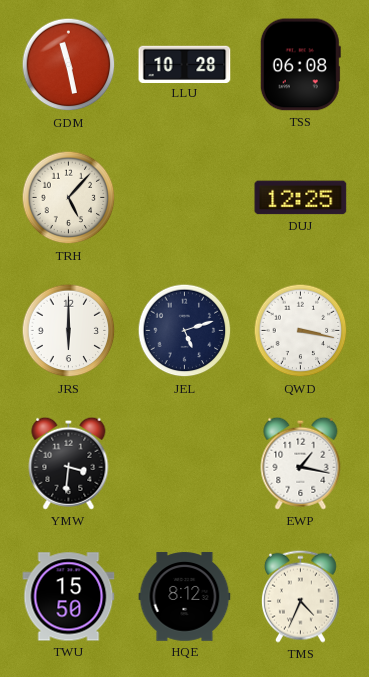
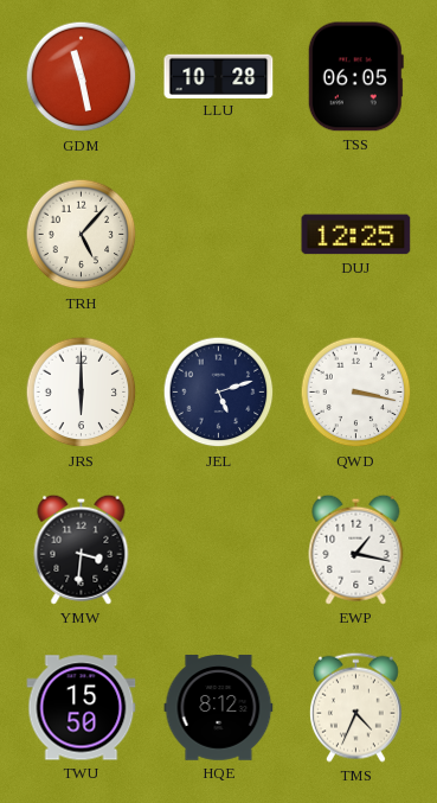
TSS: 06:08 -> 06:05 (355, 77)
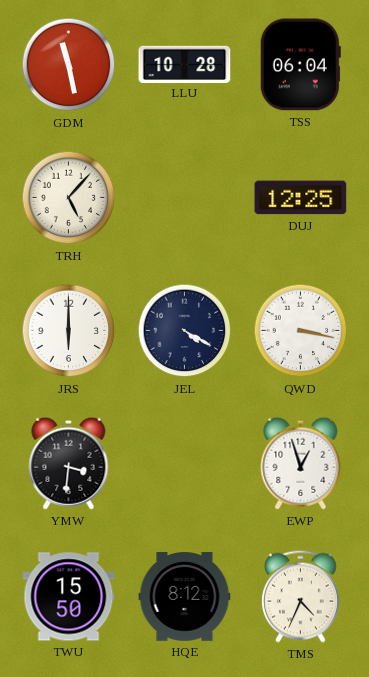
TSS: 06:05 -> 06:04 (300, 65)
JEL: 5:12 -> 4:20 (185, 331)
EWP: 1:17 -> 12:57 (301, 463)
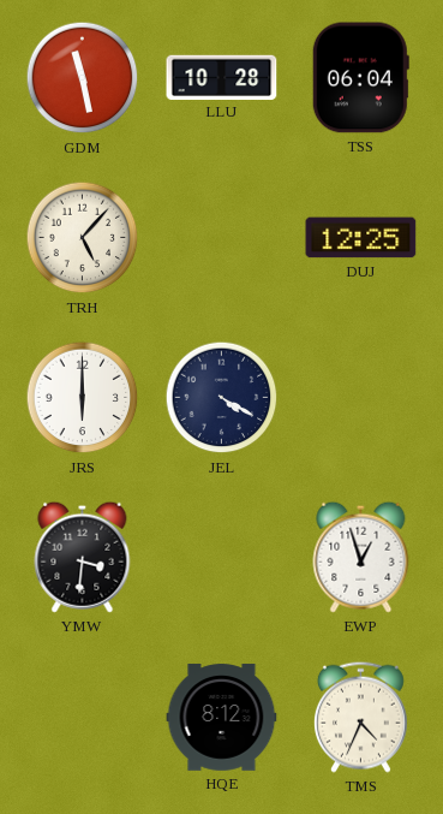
QWD: 3:17 -> none (301, 331)
TWU: 15:50 -> none (69, 597)
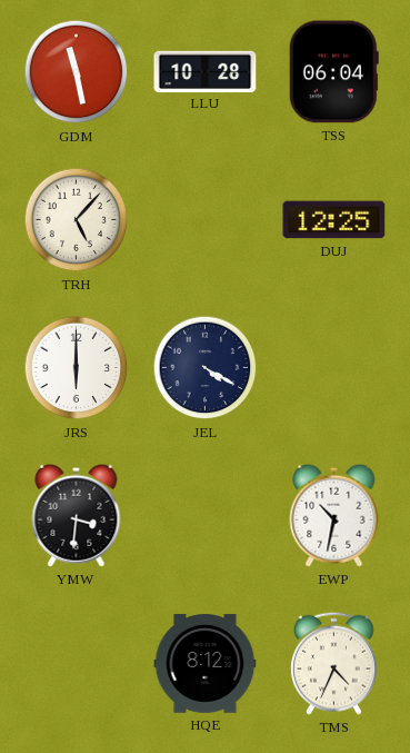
EWP: 12:57 -> 10:32 (334, 515)
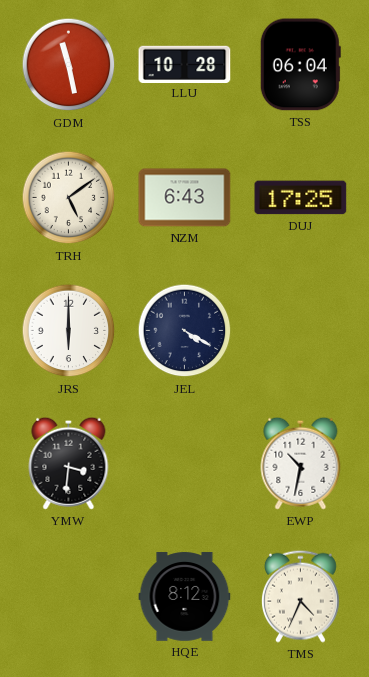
TRH: 5:07 -> 5:09 (69, 198)
NZM: none -> 6:43 (185, 198)
DUJ: 12:25 -> 17:25 (301, 198)
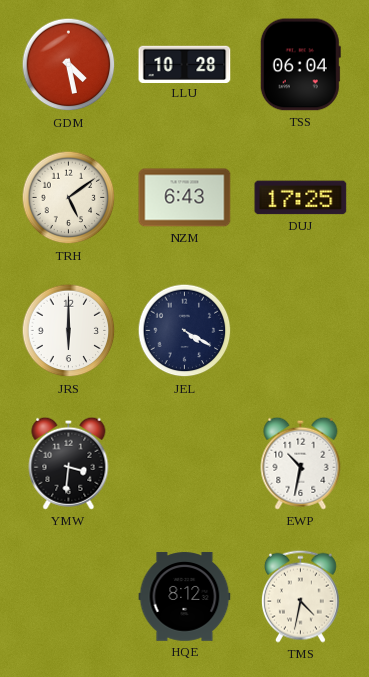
GDM: 11:28 -> 4:28 (69, 65)
TMS: 4:34 -> 4:32 (300, 596)
